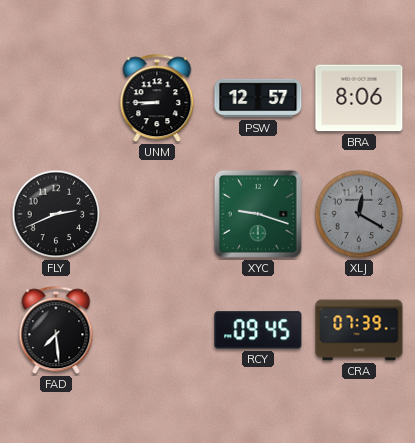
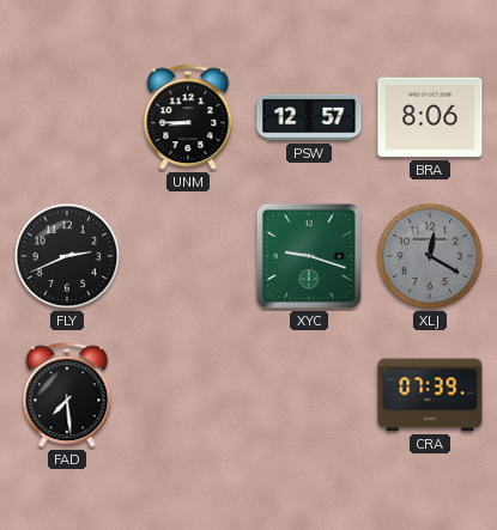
RCY: 09:45 -> none (258, 330)
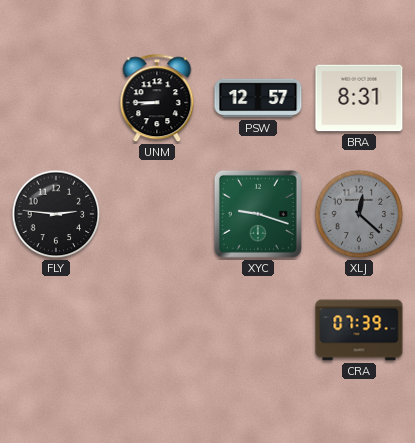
BRA: 8:06 -> 8:31 (359, 98)
FLY: 2:41 -> 2:46 (56, 214)
XLJ: 12:20 -> 12:22 (359, 214)
FAD: 7:29 -> none (67, 396)
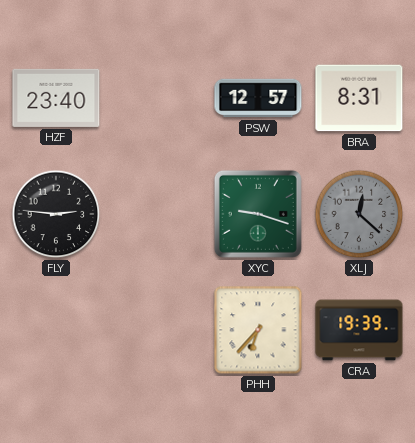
HZF: none -> 23:40 (56, 98)
UNM: 8:45 -> none (157, 99)
PHH: none -> 6:37 (258, 330)
CRA: 07:39 -> 19:39 (359, 330)
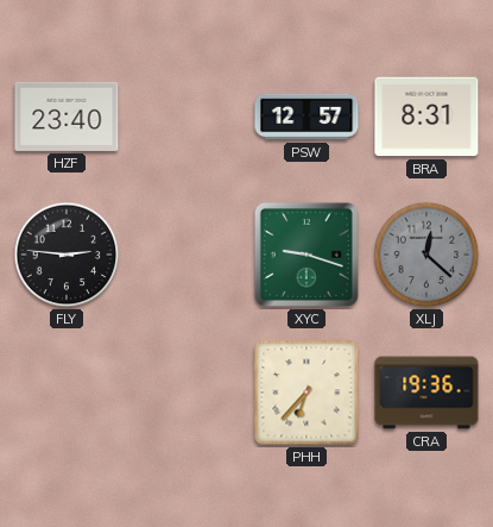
CRA: 19:39 -> 19:36 (426, 393)
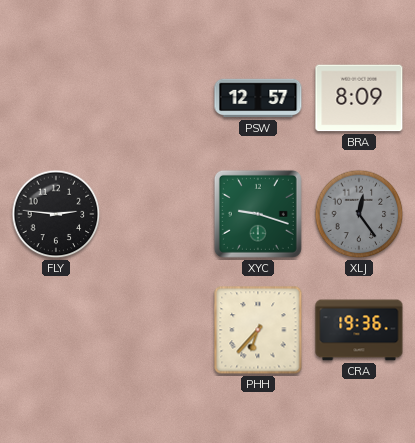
HZF: 23:40 -> none (67, 117)
BRA: 8:31 -> 8:09 (359, 98)
XLJ: 12:22 -> 12:24 (359, 214)
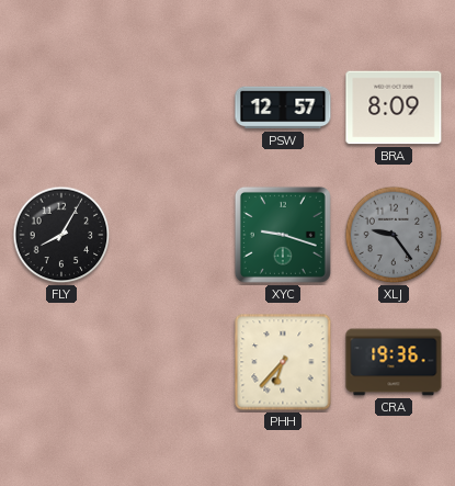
FLY: 2:46 -> 8:05 (61, 235)
XLJ: 12:24 -> 9:24 (394, 235)
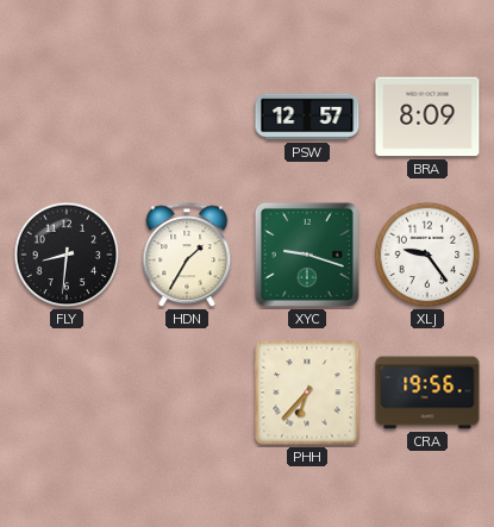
FLY: 8:05 -> 8:31 (67, 255)
HDN: none -> 1:35 (187, 256)
XLJ dial: grey -> white (427, 255)
CRA: 19:36 -> 19:56 (427, 393)
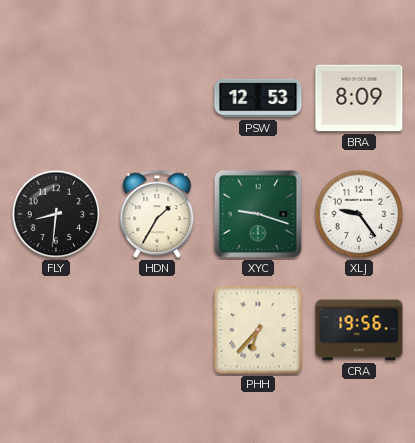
PSW: 12:57 -> 12:53 (258, 98)
